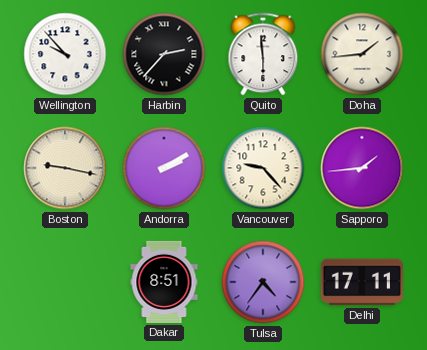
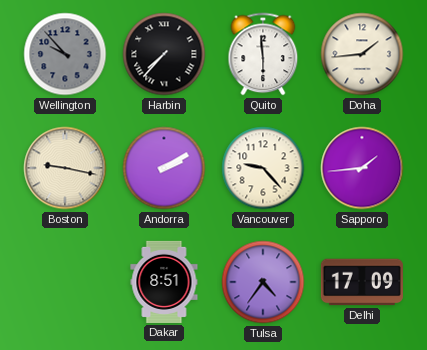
Wellington dial: white -> grey (65, 54)
Harbin: 2:37 -> 7:37 (164, 54)
Delhi: 17:11 -> 17:09 (362, 282)
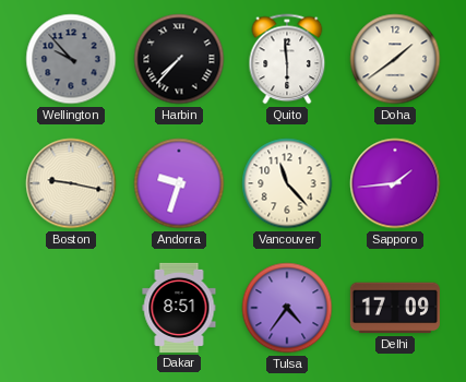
Doha: 1:44 -> 1:39 (395, 59)
Andorra: 2:10 -> 9:33 (179, 183)
Vancouver: 9:23 -> 11:23 (287, 183)
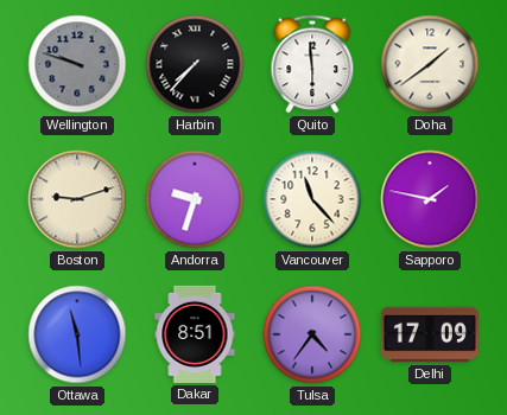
Wellington: 9:53 -> 9:48 (77, 64)
Boston: 9:17 -> 9:12 (77, 199)
Sapporo: 1:44 -> 1:47 (430, 199)
Ottawa: none -> 11:29 (77, 334)
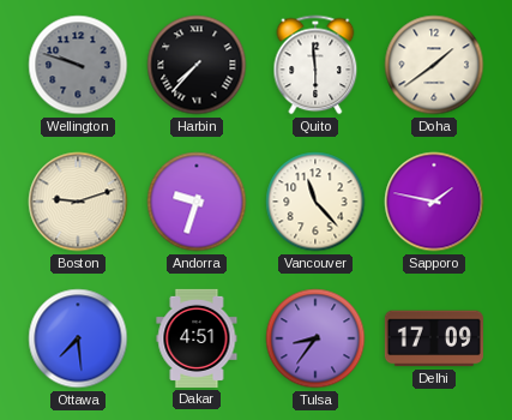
Ottawa: 11:29 -> 7:29 (78, 338)
Dakar: 8:51 -> 4:51 (197, 338)
Tulsa: 4:36 -> 8:36 (315, 338)
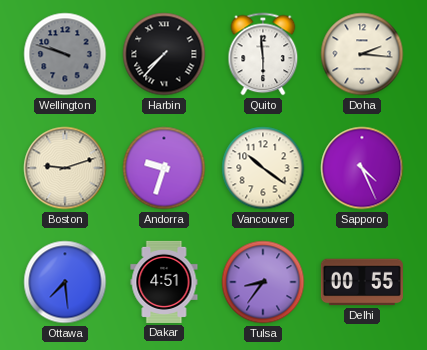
Doha: 1:39 -> 2:16 (362, 54)
Vancouver: 11:23 -> 10:21 (263, 168)
Sapporo: 1:47 -> 4:26 (362, 168)
Delhi: 17:09 -> 00:55 (362, 282)
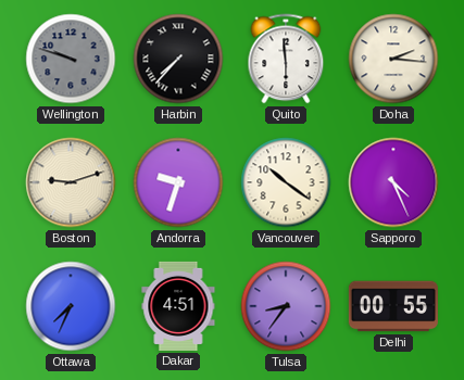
Ottawa: 7:29 -> 7:34 (71, 306)
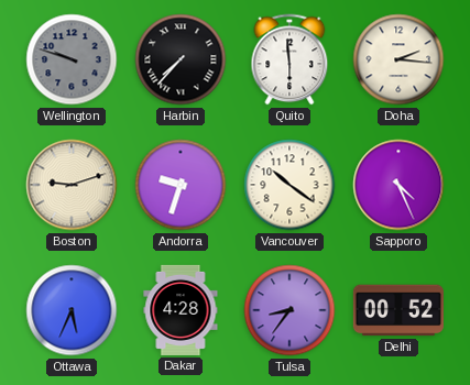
Ottawa: 7:34 -> 5:34 (72, 310)
Dakar: 4:51 -> 4:28 (181, 310)
Delhi: 00:55 -> 00:52 (398, 310)
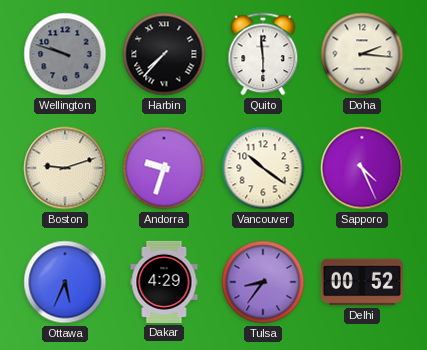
Dakar: 4:28 -> 4:29 (164, 282)
